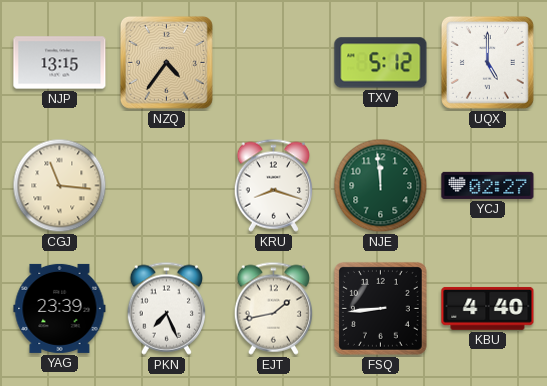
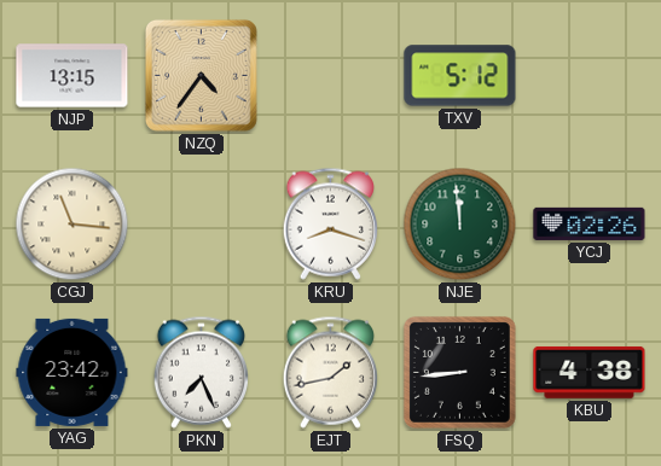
UQX: 5:00 -> none (487, 62)
YCJ: 02:27 -> 02:26 (590, 223)
YAG: 23:39 -> 23:42 (73, 372)
KBU: 4:40 -> 4:38 (590, 373)
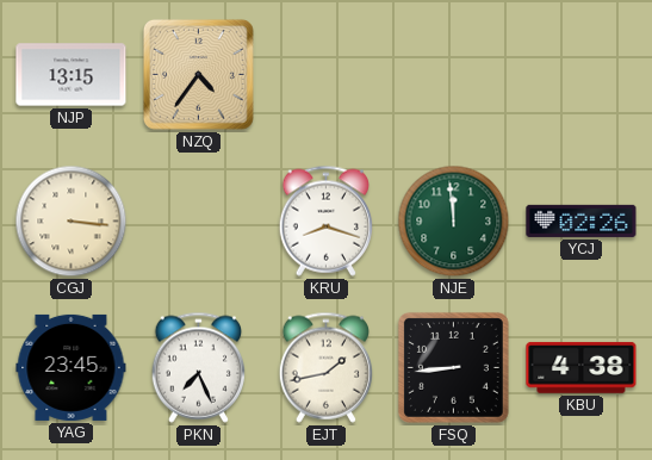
TXV: 5:12 -> none (460, 76)
CGJ: 11:16 -> 3:16 (72, 222)
YAG: 23:42 -> 23:45 (72, 367)
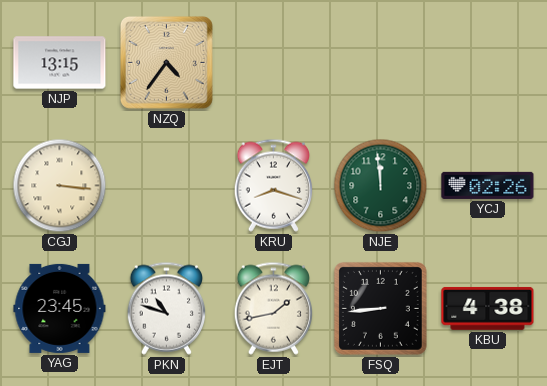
PKN: 7:26 -> 10:48 (166, 308)
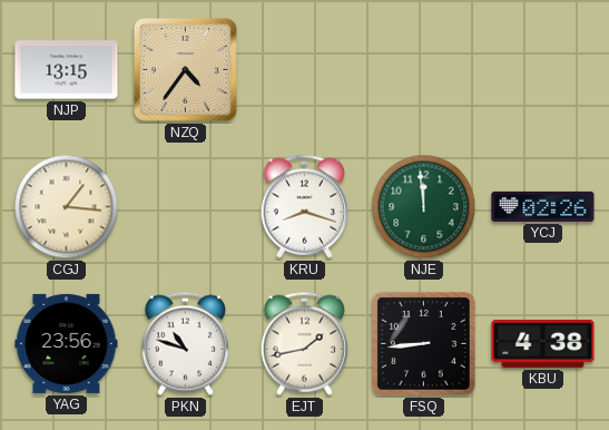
CGJ: 3:16 -> 1:16 (67, 207)
YAG: 23:45 -> 23:56 (67, 343)
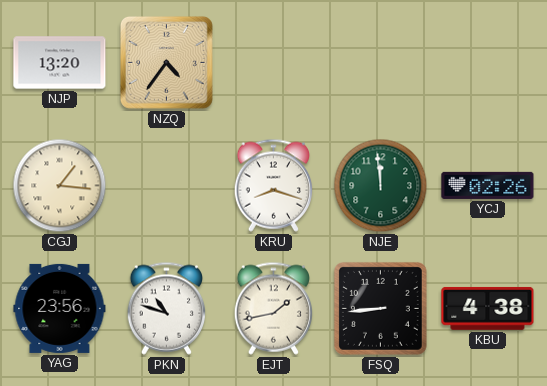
NJP: 13:15 -> 13:20 (60, 63)
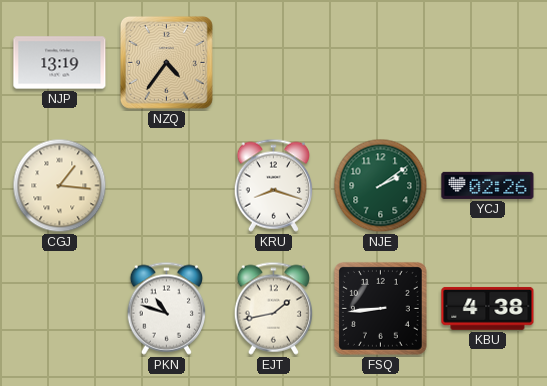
NJP: 13:20 -> 13:19 (60, 63)
NJE: 11:59 -> 2:09 (381, 186)
YAG: 23:56 -> none (60, 308)
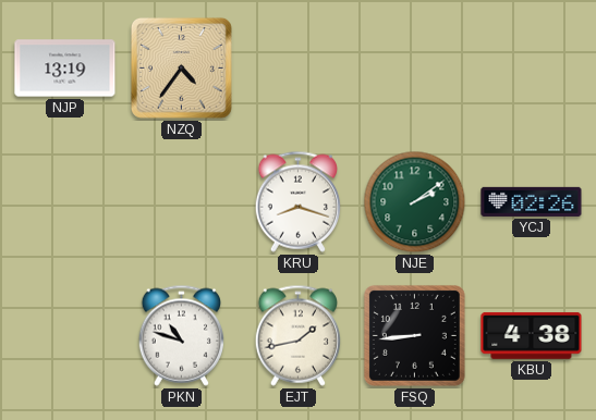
CGJ: 1:16 -> none (60, 186)
